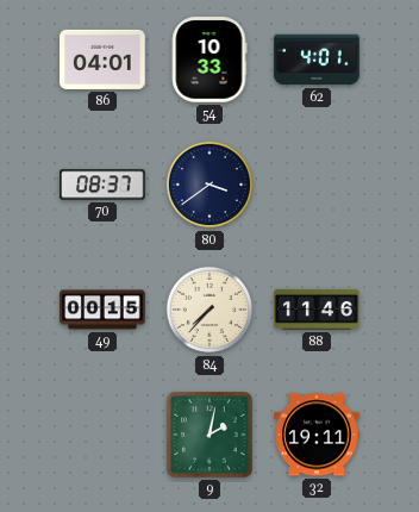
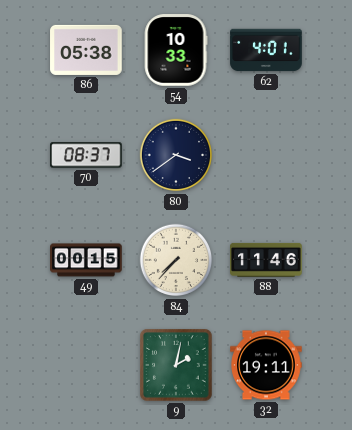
86: 04:01 -> 05:38 (86, 50)
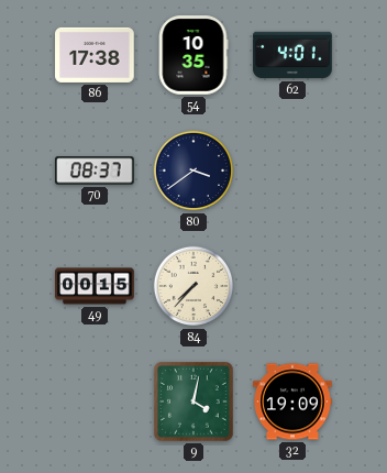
86: 05:38 -> 17:38 (95, 55)
54: 10:33 -> 10:35 (193, 55)
88: 11:46 -> none (266, 260)
9: 2:02 -> 4:02 (193, 402)
32: 19:11 -> 19:09 (292, 402)
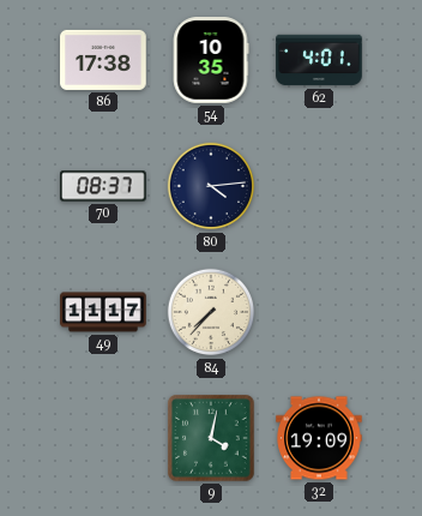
80: 3:39 -> 4:14 (211, 186)
49: 00:15 -> 11:17 (103, 312)
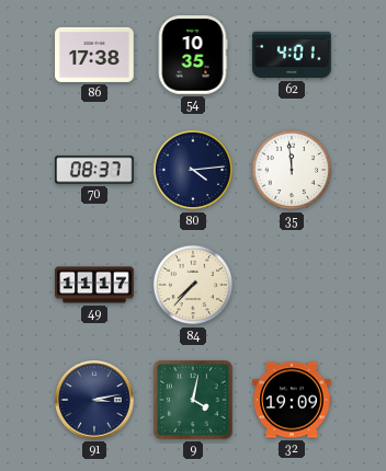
35: none -> 11:59 (292, 170)
91: none -> 3:13 (95, 401)
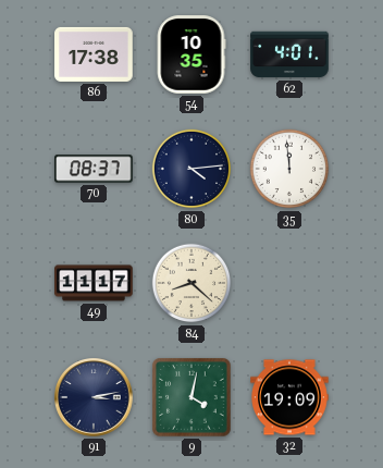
84: 7:37 -> 8:22 (191, 283)
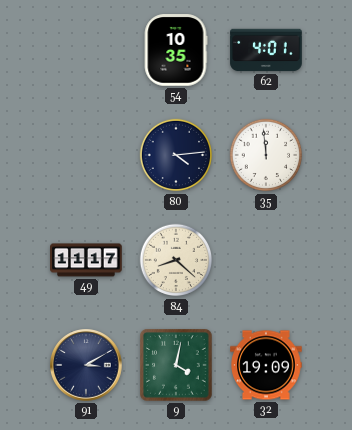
86: 17:38 -> none (94, 54)
70: 08:37 -> none (94, 169)
91: 3:13 -> 3:10 (87, 366)
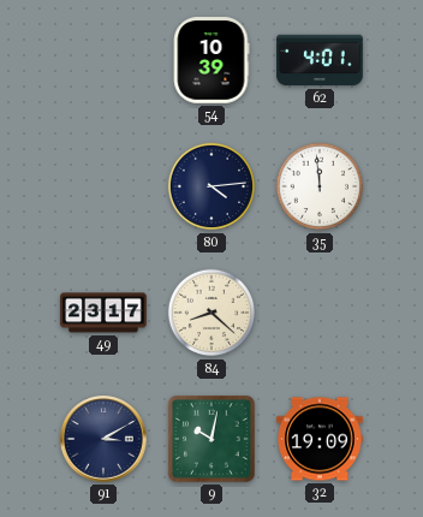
54: 10:35 -> 10:39 (211, 60)
49: 11:17 -> 23:17 (103, 313)
9: 4:02 -> 10:02 (211, 439)
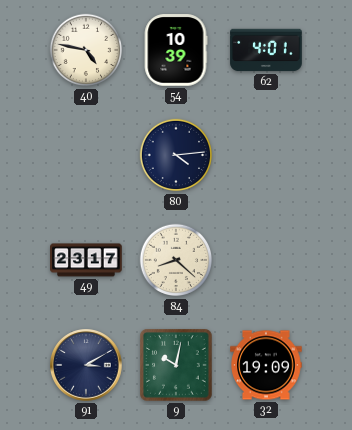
40: none -> 4:47 (86, 50)
35: 11:59 -> none (320, 186)
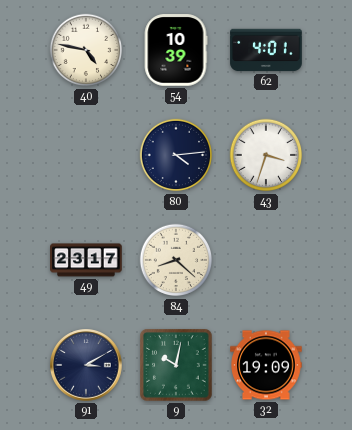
43: none -> 3:33 (266, 155)
